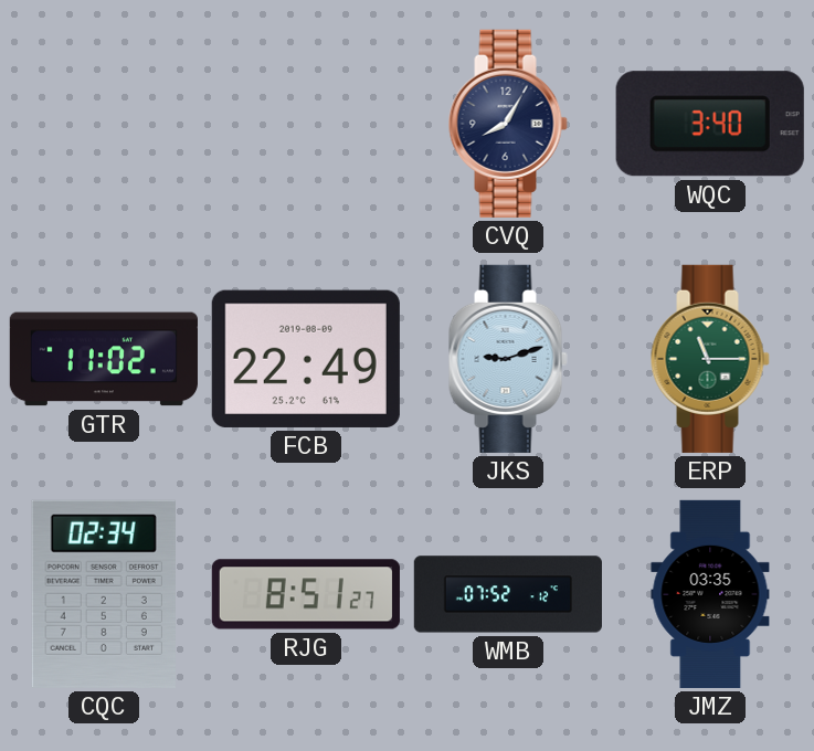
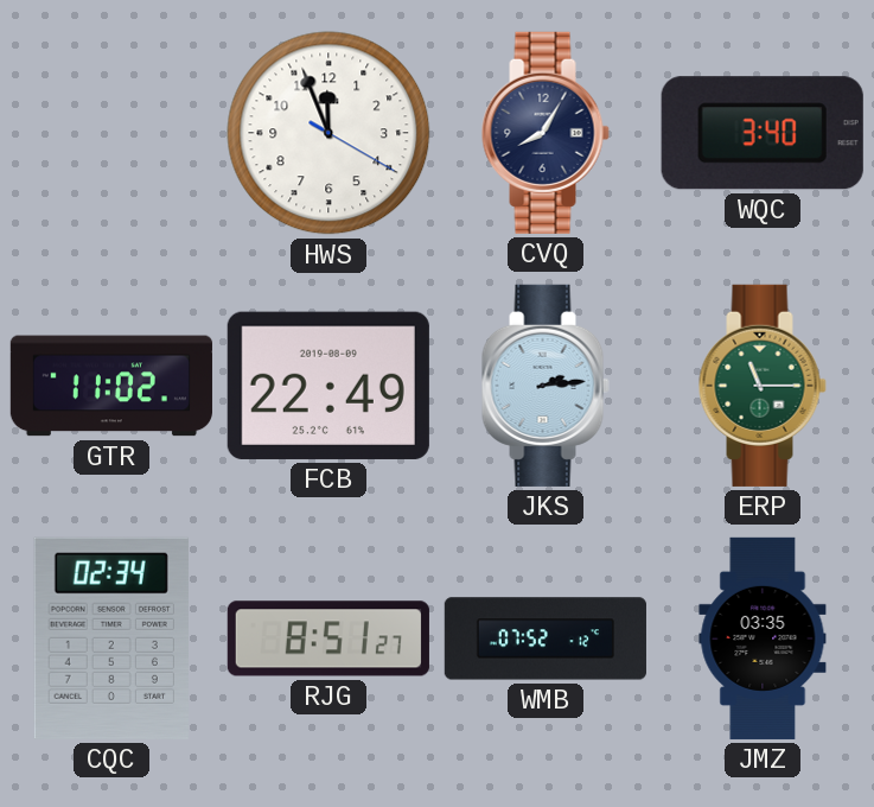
HWS: none -> 11:56 (328, 133)
JKS: 9:12 -> 2:14 (546, 386)
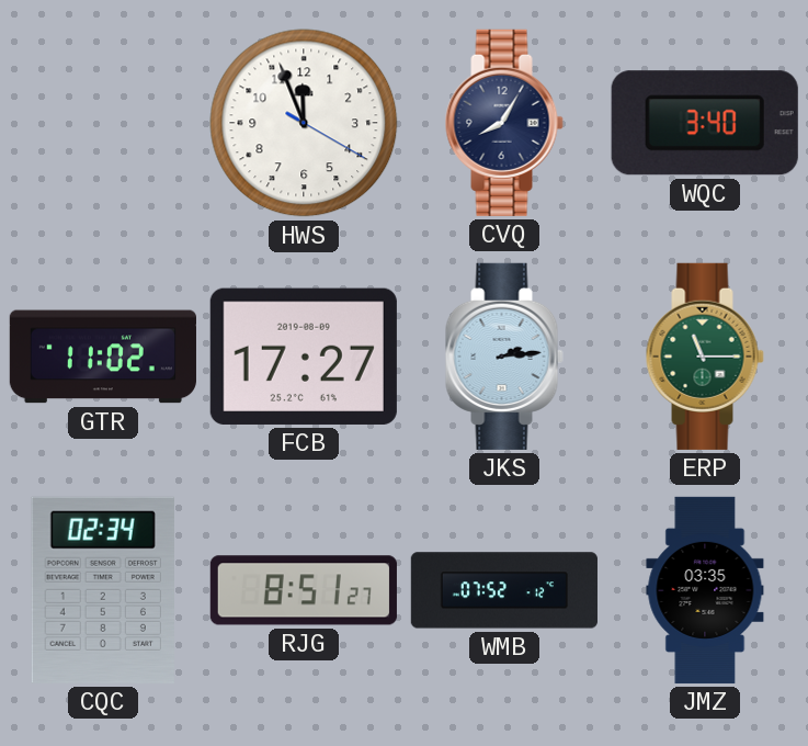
FCB: 22:49 -> 17:27 (304, 357)
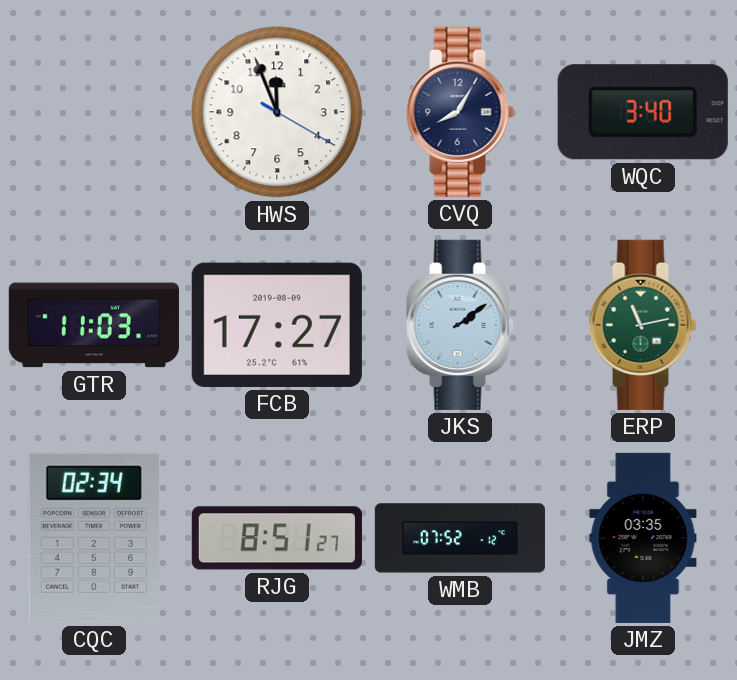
GTR: 11:02 -> 11:03 (94, 325)
JKS: 2:14 -> 2:09 (460, 325)
ERP: 11:15 -> 11:13 (643, 325)
